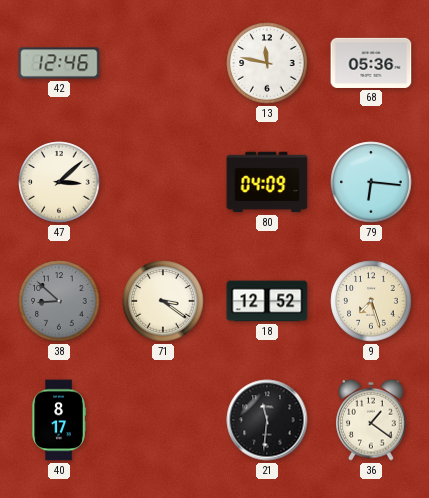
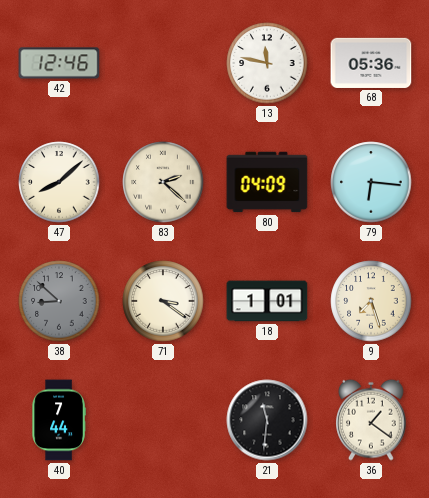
47: 3:08 -> 8:08 (59, 182)
83: none -> 2:22 (163, 182)
18: 12:52 -> 1:01 (267, 301)
40: 8:17 -> 7:44 (59, 420)
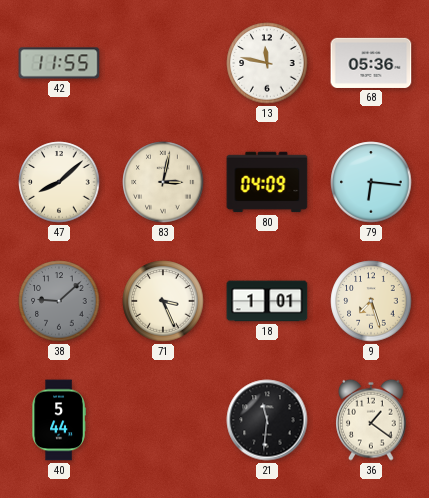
42: 12:46 -> 11:55 (59, 63)
83: 2:22 -> 3:02 (163, 182)
38: 8:52 -> 9:08 (59, 301)
71: 3:21 -> 3:26 (163, 301)
40: 7:44 -> 5:44 (59, 420)
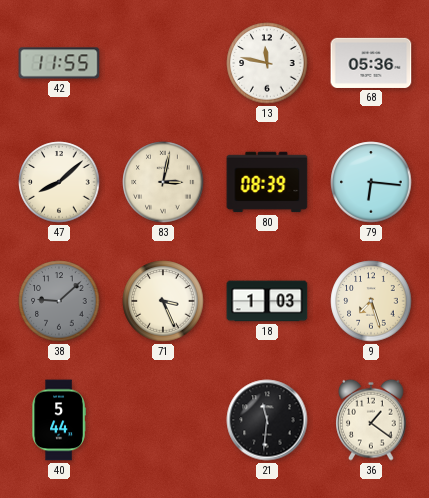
80: 04:09 -> 08:39 (267, 182)
18: 1:01 -> 1:03 (267, 301)
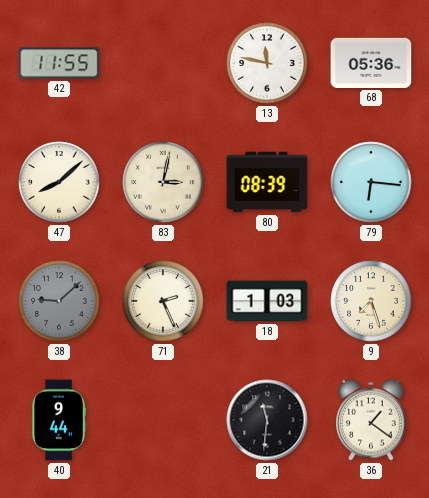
71: 3:26 -> 2:26 (163, 301)
40: 5:44 -> 9:44 (59, 420)
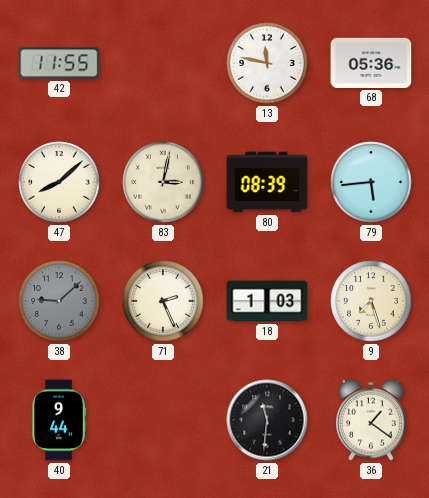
79: 6:16 -> 5:44 (371, 182)
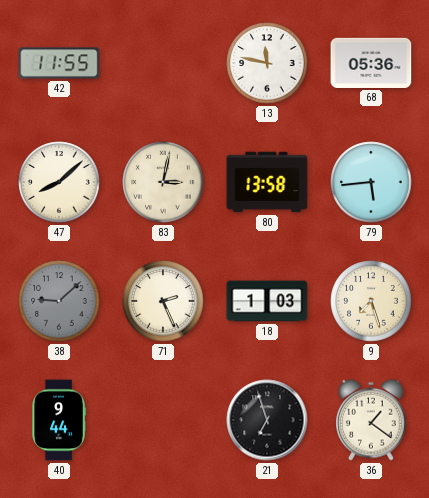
80: 08:39 -> 13:58 (267, 182)
21: 11:31 -> 6:57 (267, 420)
